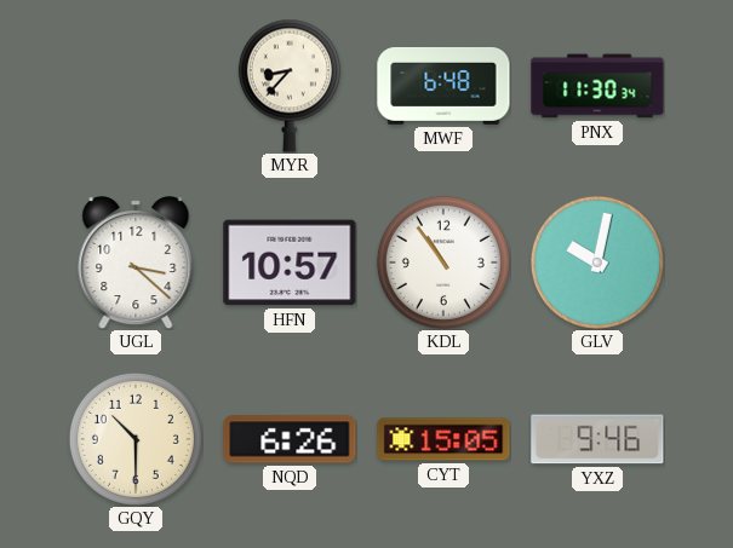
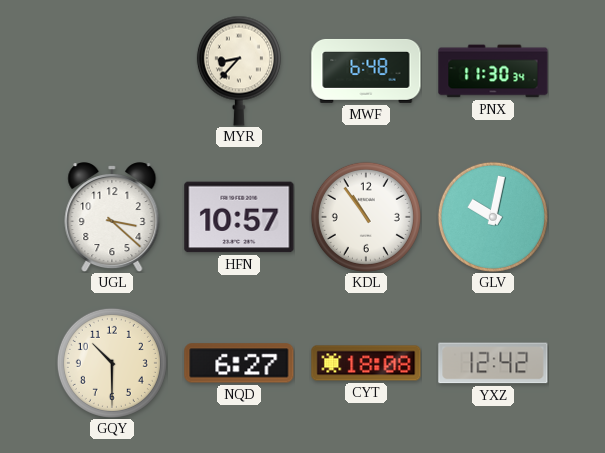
NQD: 6:26 -> 6:27 (239, 363)
CYT: 15:05 -> 18:08 (366, 363)
YXZ: 9:46 -> 12:42 (493, 363)
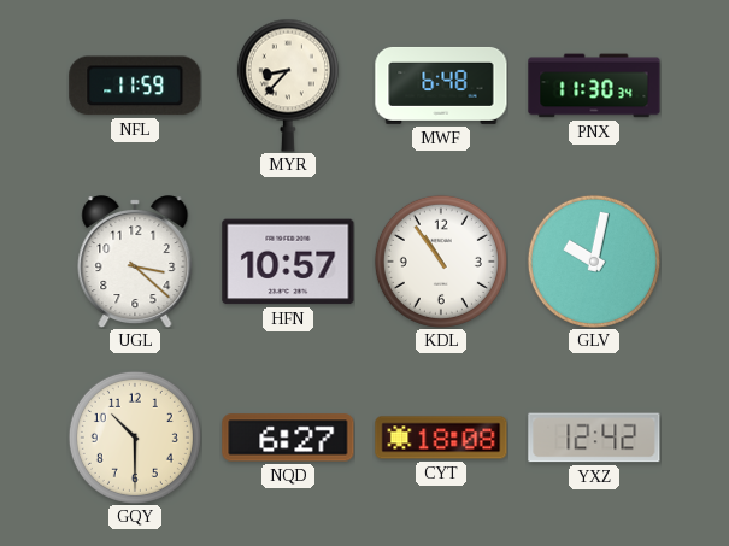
NFL: none -> 11:59 (135, 86)
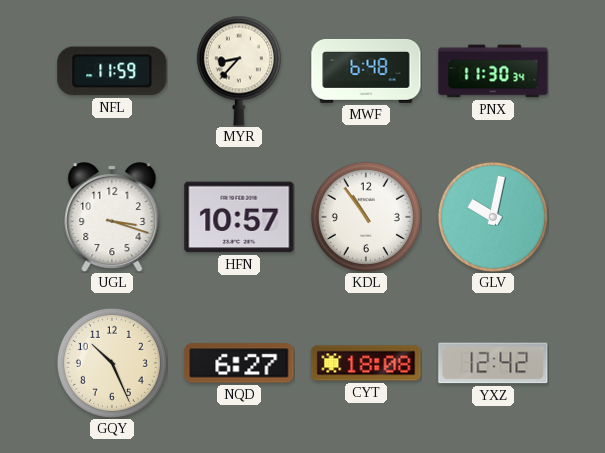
UGL: 3:22 -> 3:18 (112, 217)
GQY: 10:30 -> 10:26 (112, 363)
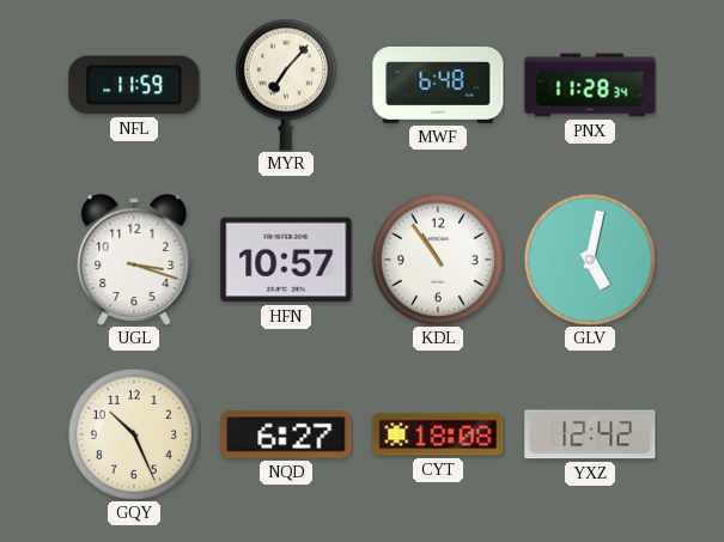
MYR: 8:37 -> 7:07 (286, 85)
PNX: 11:30 -> 11:28 (590, 85)
GLV: 10:02 -> 5:02 (590, 260)
